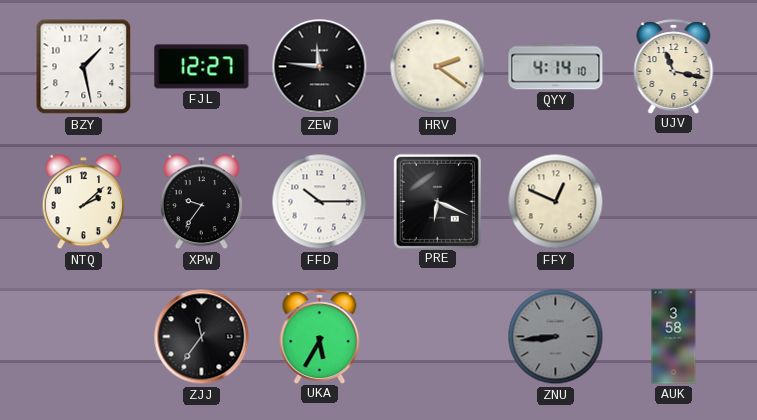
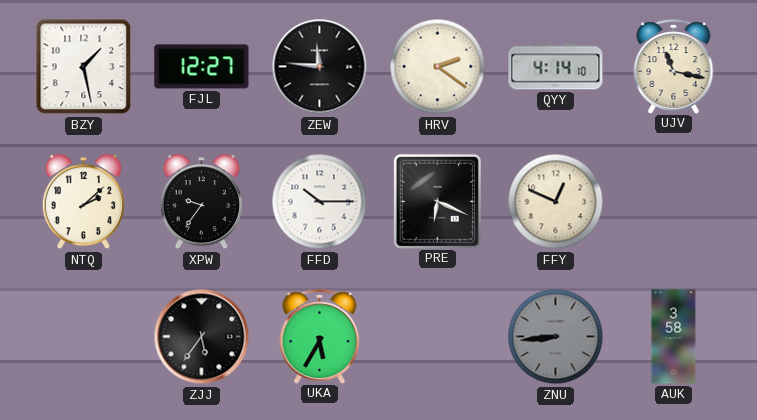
ZJJ: 11:36 -> 5:36 (202, 337)
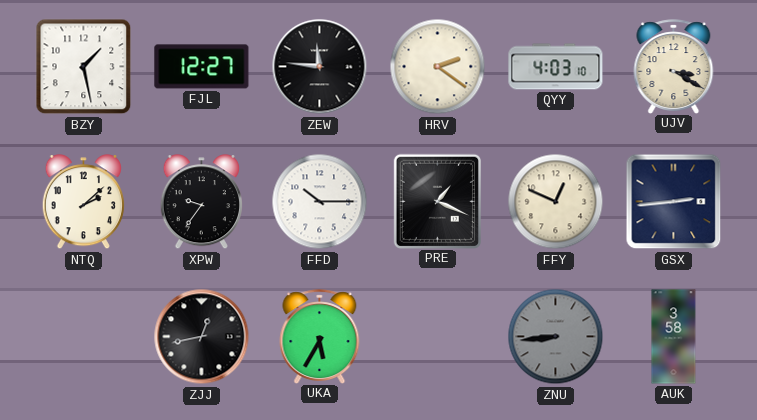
QYY: 4:14 -> 4:03 (556, 67)
UJV: 11:17 -> 3:20 (674, 66)
PRE: 6:19 -> 1:19 (437, 201)
GSX: none -> 2:44 (674, 202)
ZJJ: 5:36 -> 12:43 (202, 337)
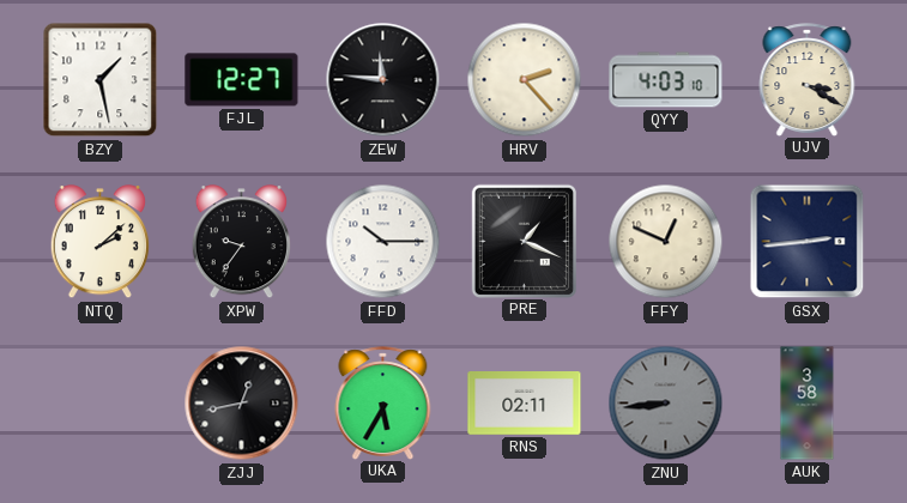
HRV: 2:21 -> 2:23 (525, 80)
RNS: none -> 02:11 (525, 404)
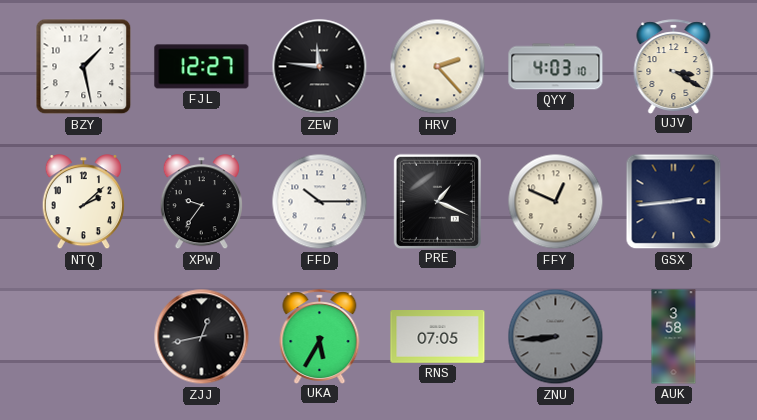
RNS: 02:11 -> 07:05 (438, 337)
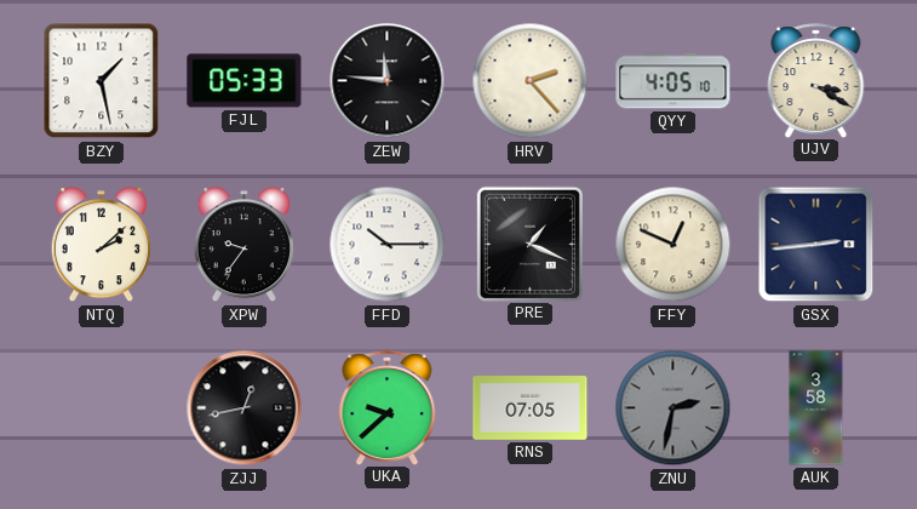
FJL: 12:27 -> 05:33 (245, 81)
QYY: 4:03 -> 4:05 (674, 81)
UKA: 5:35 -> 9:38 (388, 407)
ZNU: 8:44 -> 2:32 (674, 408)
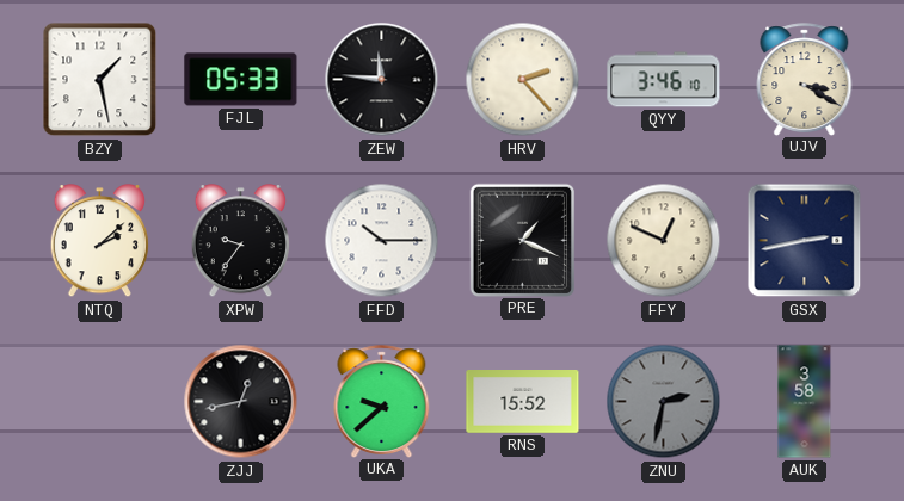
QYY: 4:05 -> 3:46 (664, 80)
GSX: 2:44 -> 2:43 (805, 241)
RNS: 07:05 -> 15:52 (523, 402)
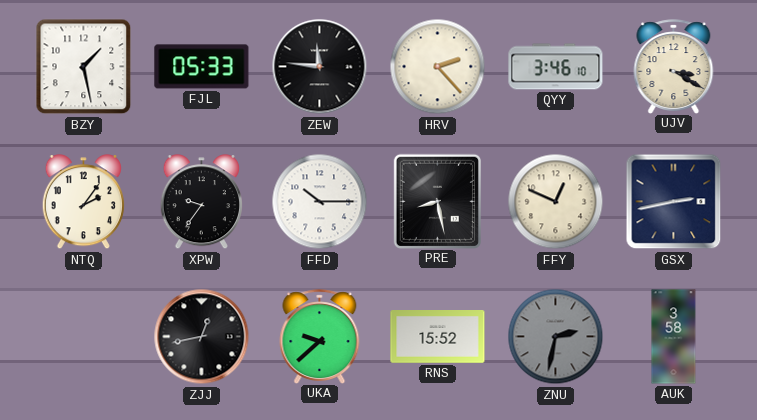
NTQ: 2:08 -> 2:06 (83, 202)
PRE: 1:19 -> 8:28 (437, 201)
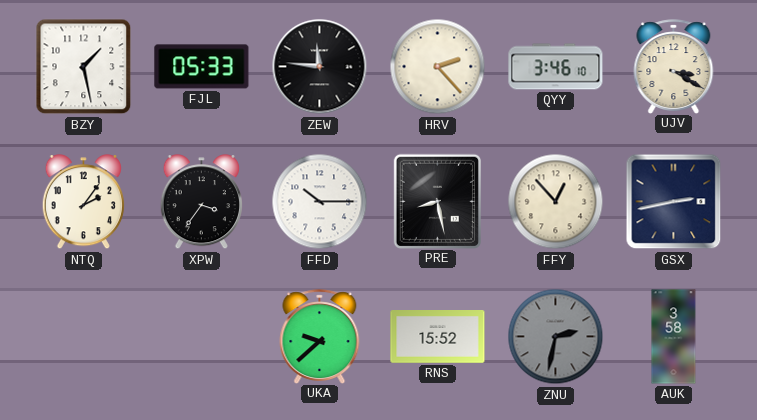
XPW: 9:36 -> 3:36 (201, 202)
FFY: 12:49 -> 12:53 (556, 202)
ZJJ: 12:43 -> none (202, 337)
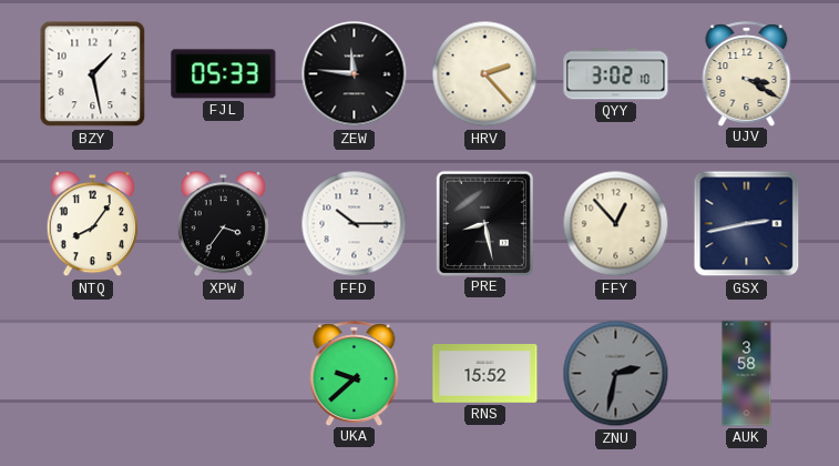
QYY: 3:46 -> 3:02 (616, 74)
NTQ: 2:06 -> 8:06 (92, 224)
